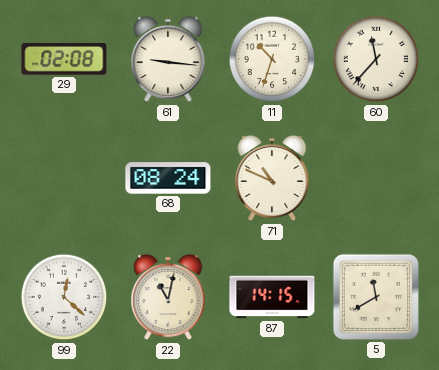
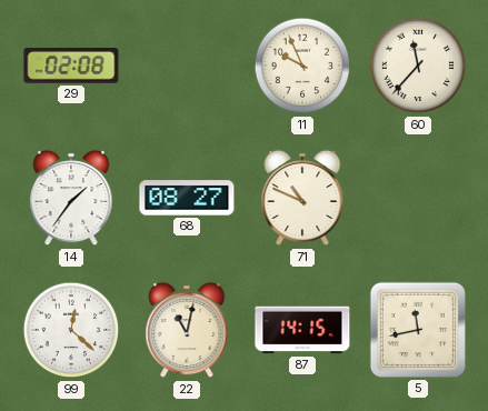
61: 9:16 -> none (168, 59)
11: 10:33 -> 9:56 (302, 66)
14: none -> 1:36 (71, 198)
68: 08:24 -> 08:27 (187, 198)
5: 11:40 -> 11:43 (418, 330)
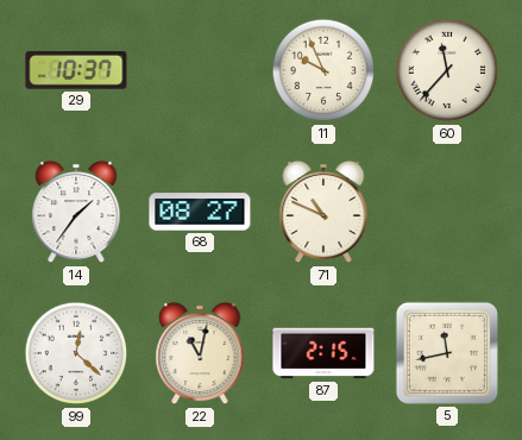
29: 02:08 -> 10:37 (76, 70)
87: 14:15 -> 2:15 (323, 353)
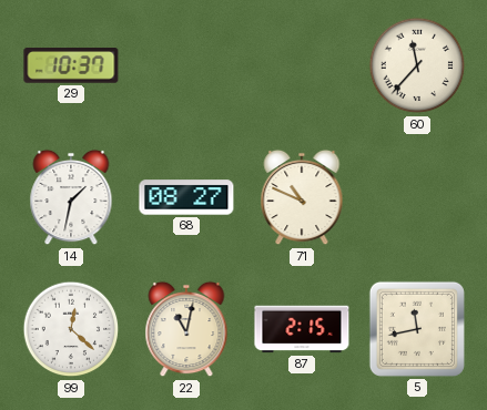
11: 9:56 -> none (323, 70)
14: 1:36 -> 1:32 (71, 197)
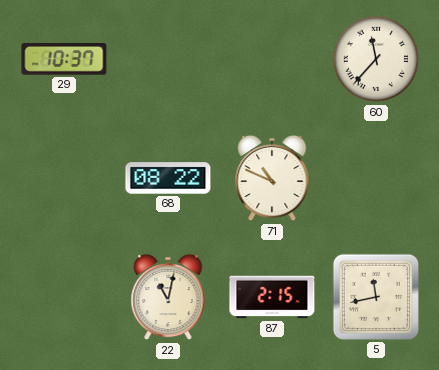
14: 1:32 -> none (71, 197)
68: 08:27 -> 08:22 (168, 178)
99: 12:22 -> none (71, 329)
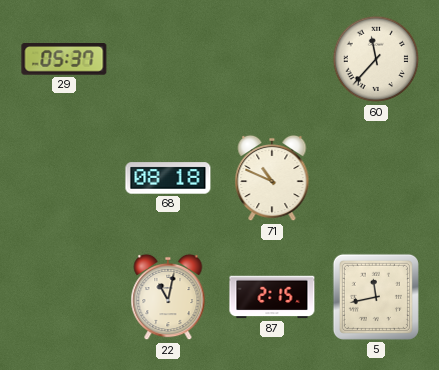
29: 10:37 -> 05:37 (64, 59)
68: 08:22 -> 08:18 (168, 178)
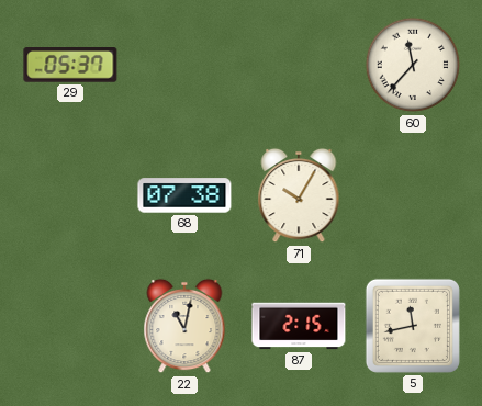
68: 08:18 -> 07:38 (184, 195)
71: 10:49 -> 10:05 (299, 195)
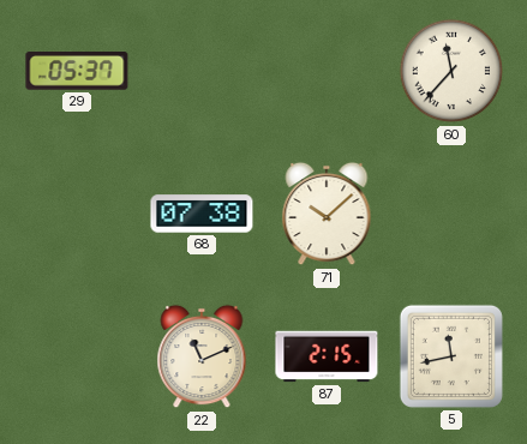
71: 10:05 -> 10:08 (327, 214)
22: 11:02 -> 11:11 (202, 356)
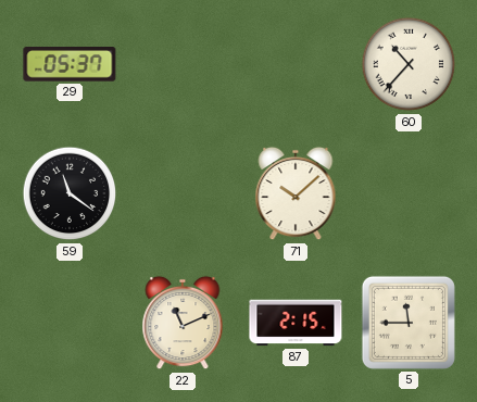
60: 11:37 -> 10:37 (409, 64)
59: none -> 11:21 (70, 193)
68: 07:38 -> none (202, 214)
5: 11:43 -> 11:45 (409, 323)
